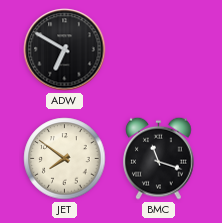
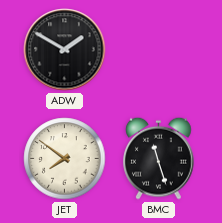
ADW: 6:50 -> 1:50 (65, 50)
BMC: 11:18 -> 11:27 (159, 158)
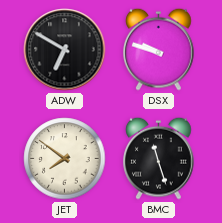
ADW: 1:50 -> 6:50 (65, 50)
DSX: none -> 9:48 (159, 49)
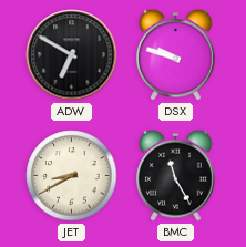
JET: 7:51 -> 8:40 (72, 176)
BMC: 11:27 -> 11:25 (176, 175)
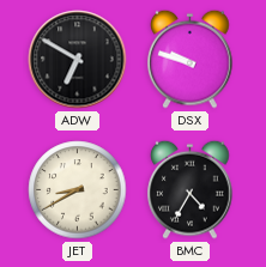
BMC: 11:25 -> 4:35 (191, 189)
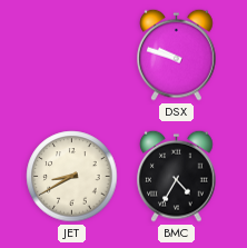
ADW: 6:50 -> none (78, 60)
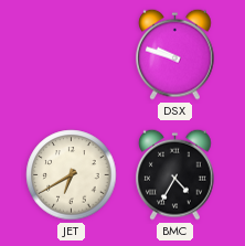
JET: 8:40 -> 6:40 (72, 175)
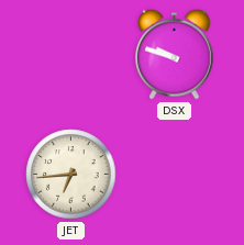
JET: 6:40 -> 6:44 (71, 175)
BMC: 4:35 -> none (175, 174)
